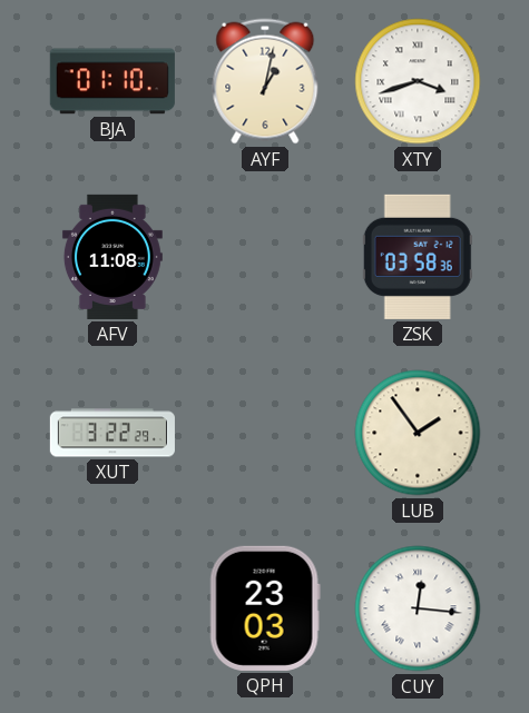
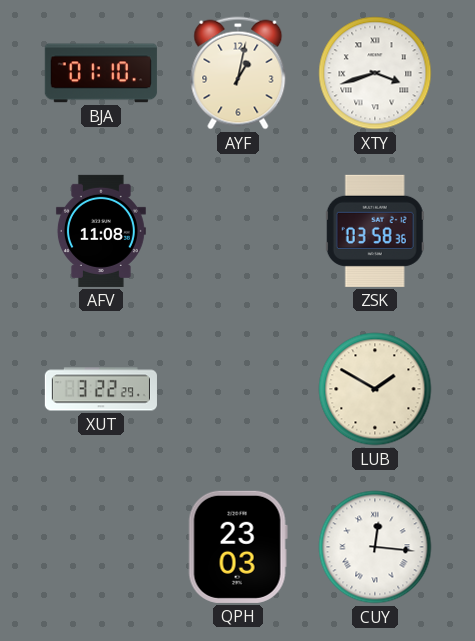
LUB: 1:54 -> 1:50 (375, 389)
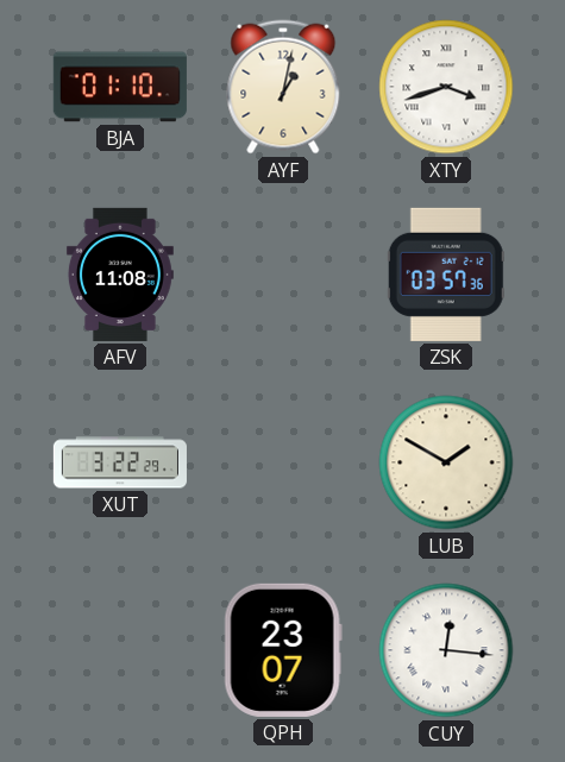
ZSK: 03:58 -> 03:57 (446, 275)
QPH: 23:03 -> 23:07 (283, 650)
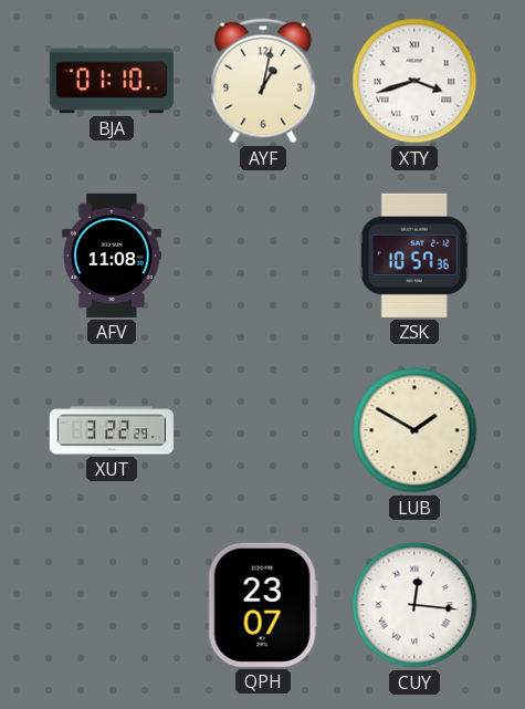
ZSK: 03:57 -> 10:57 (414, 256)
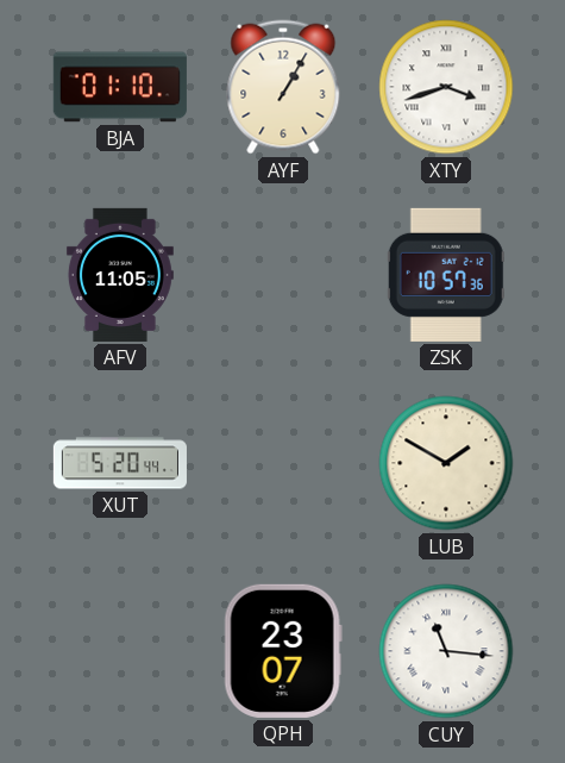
AYF: 1:02 -> 1:05 (283, 87)
AFV: 11:08 -> 11:05 (120, 275)
XUT: 3:22 -> 5:20 (120, 463)
CUY: 12:16 -> 11:16 (446, 651)
